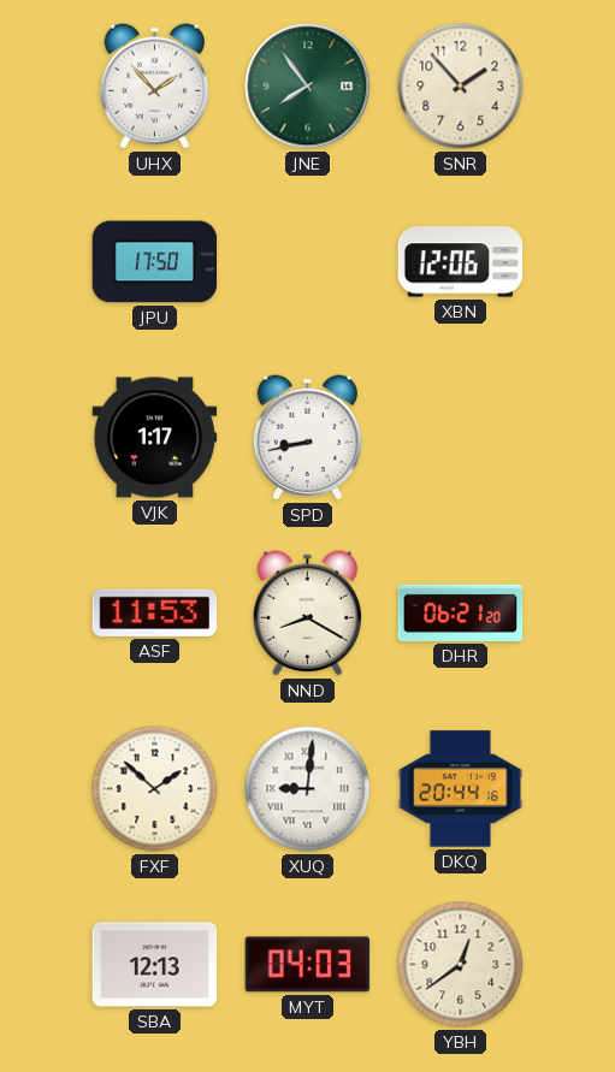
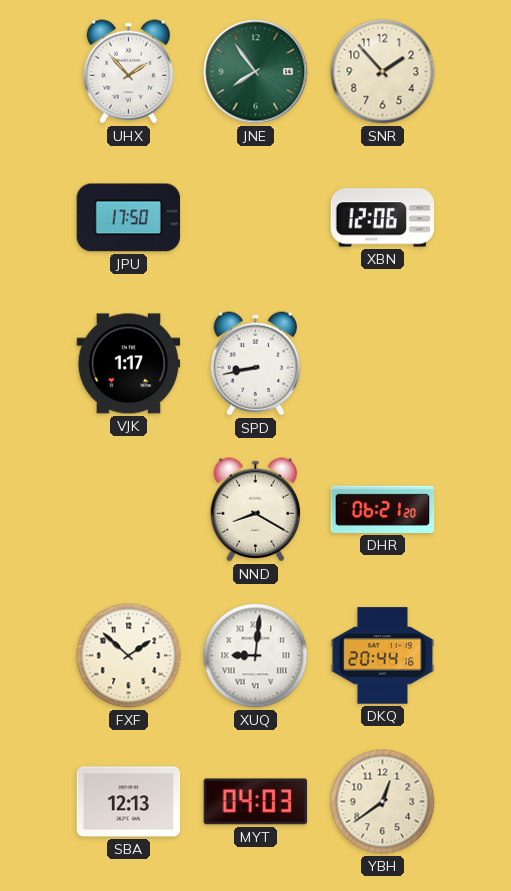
ASF: 11:53 -> none (155, 612)
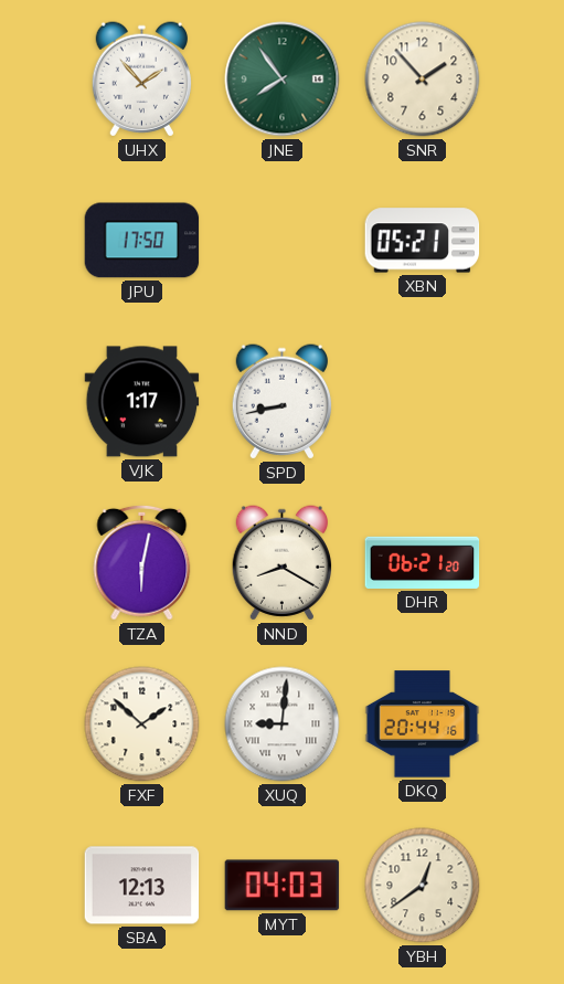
XBN: 12:06 -> 05:21 (423, 241)
TZA: none -> 6:02 (142, 562)
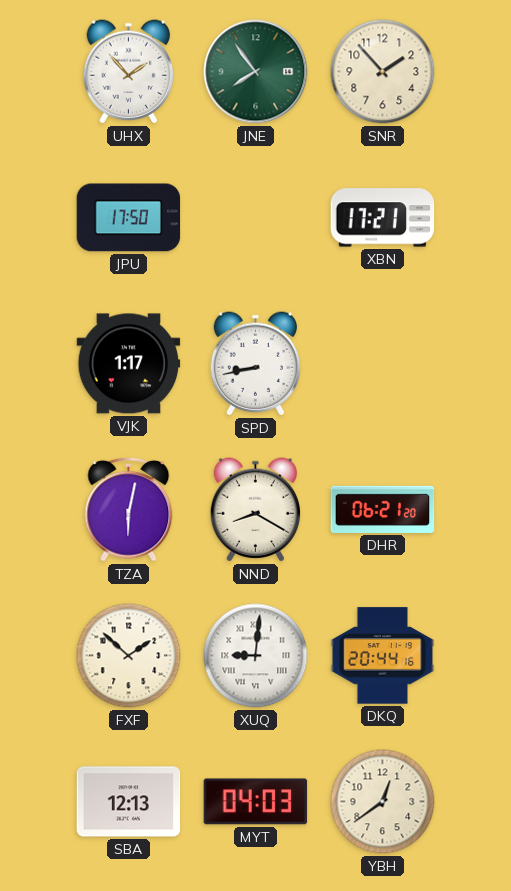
XBN: 05:21 -> 17:21 (383, 218)
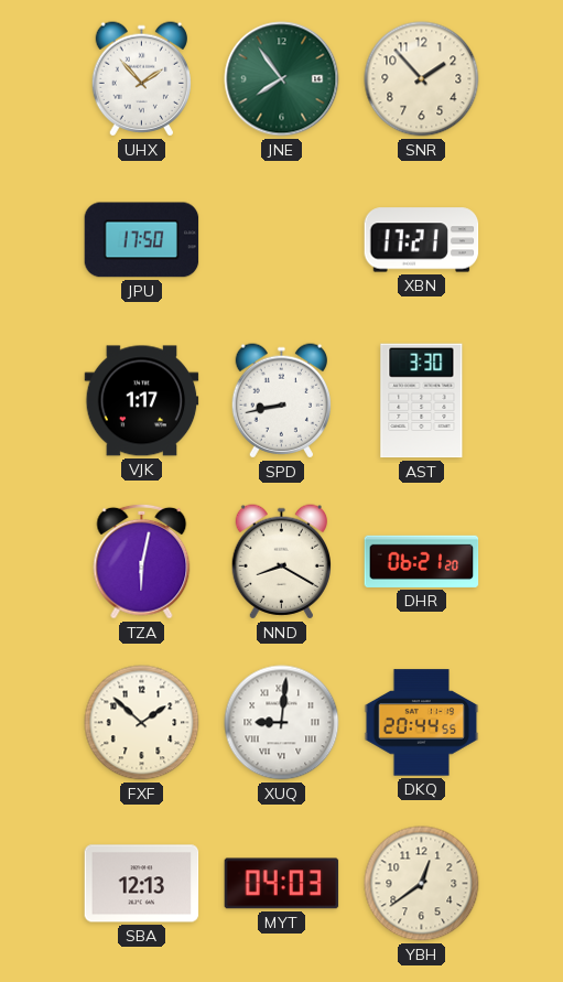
AST: none -> 3:30 (422, 401)
DKQ: 20:44:16 -> 20:44:55 (422, 723)
